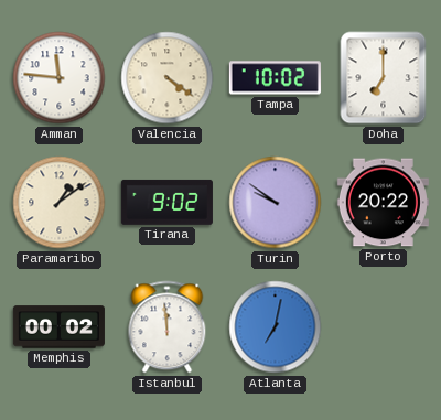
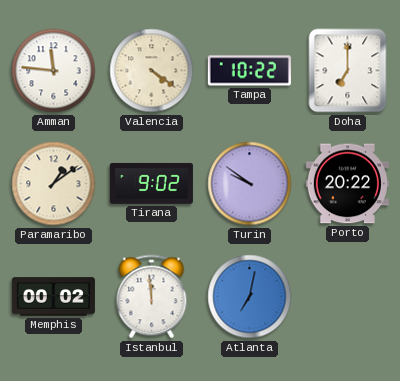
Tampa: 10:02 -> 10:22 (249, 71)
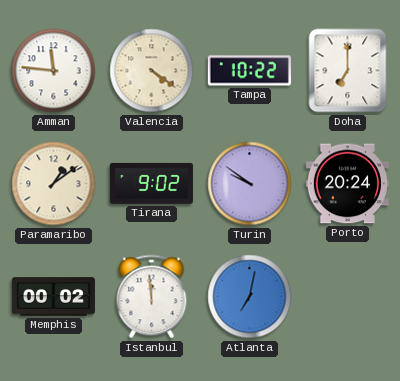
Porto: 20:22 -> 20:24 (347, 184)
